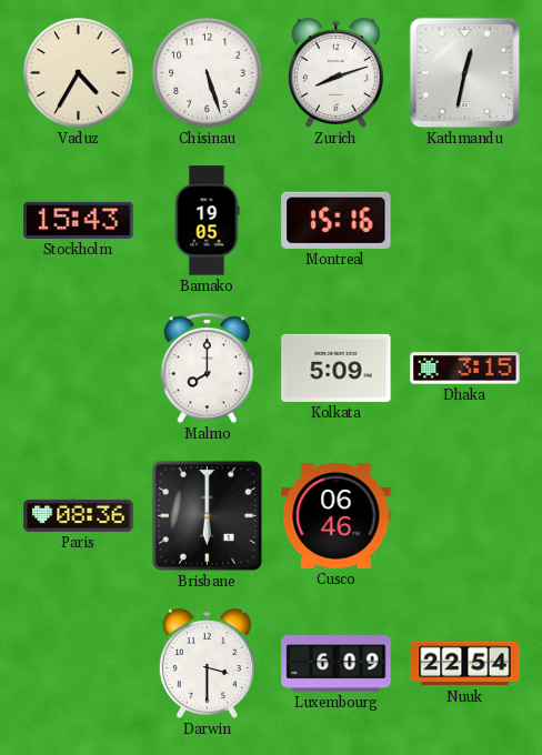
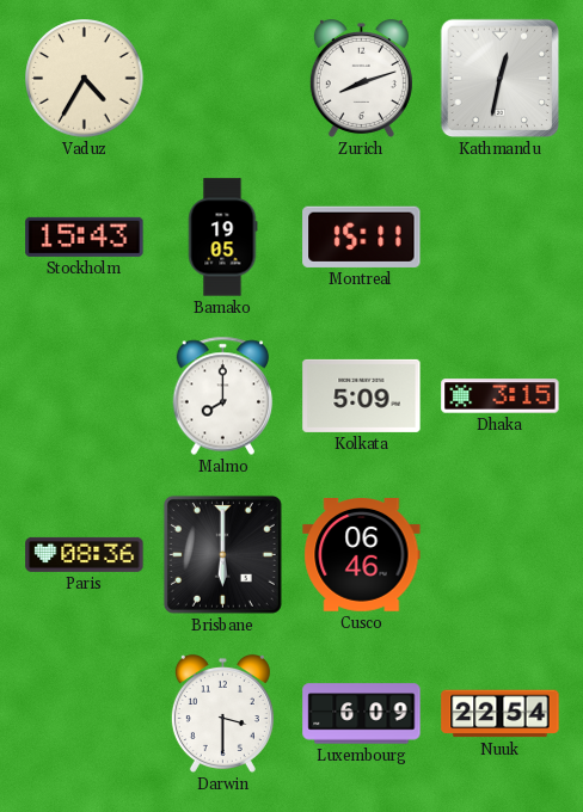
Chisinau: 5:27 -> none (208, 73)
Montreal: 15:16 -> 15:11 (362, 236)
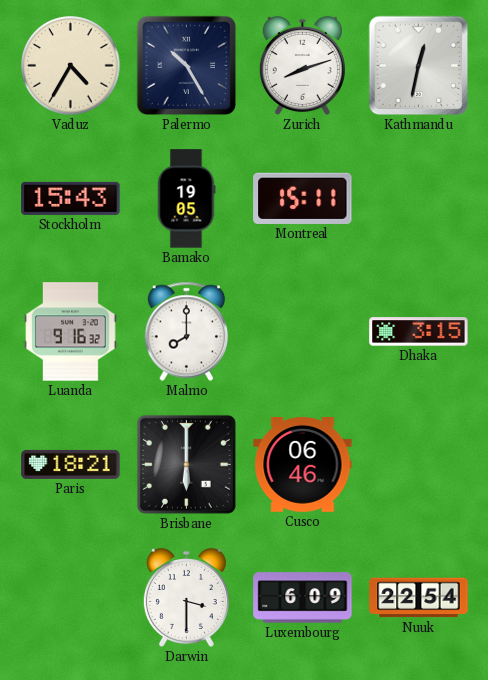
Palermo: none -> 10:25 (187, 66)
Luanda: none -> 9:16 (71, 332)
Kolkata: 5:09 -> none (362, 395)
Paris: 08:36 -> 18:21 (71, 464)
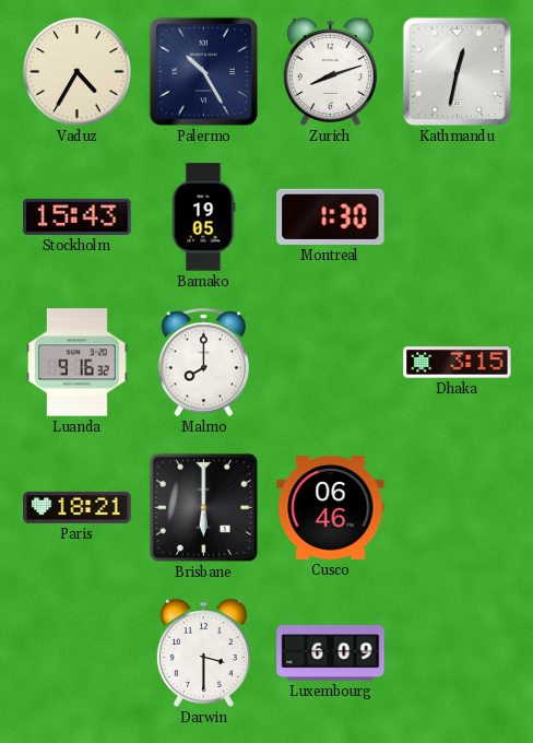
Montreal: 15:11 -> 1:30 (331, 216)
Nuuk: 22:54 -> none (419, 598)
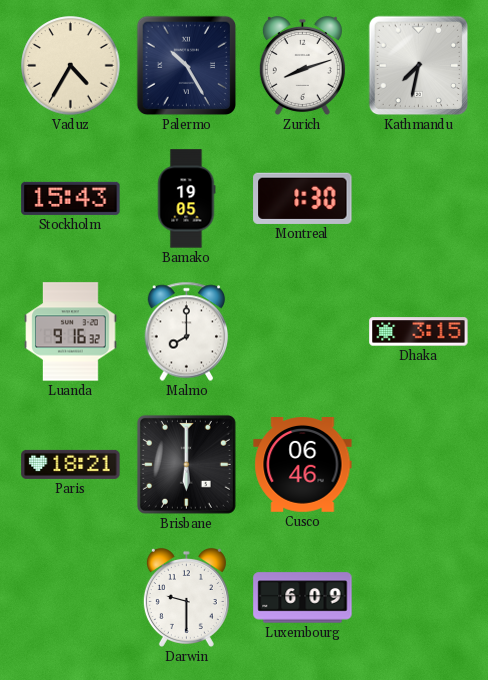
Kathmandu: 12:32 -> 7:32 (419, 66)
Darwin: 3:30 -> 9:30 (186, 597)
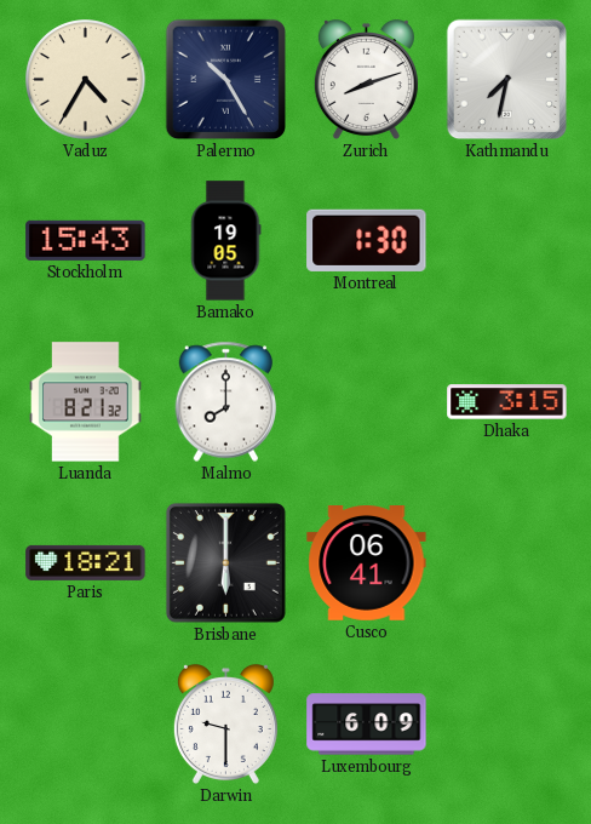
Luanda: 9:16 -> 8:21 (86, 402)
Cusco: 06:46 -> 06:41 (367, 563)
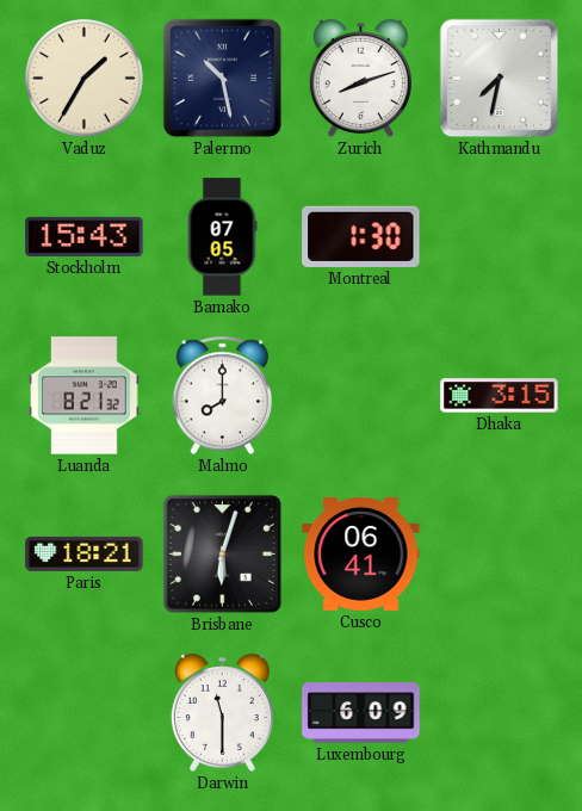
Vaduz: 4:35 -> 1:35 (85, 79)
Palermo: 10:25 -> 10:28 (223, 79)
Bamako: 19:05 -> 07:05 (222, 237)
Brisbane: 6:00 -> 6:03 (222, 553)
Darwin: 9:30 -> 11:30 (222, 712)
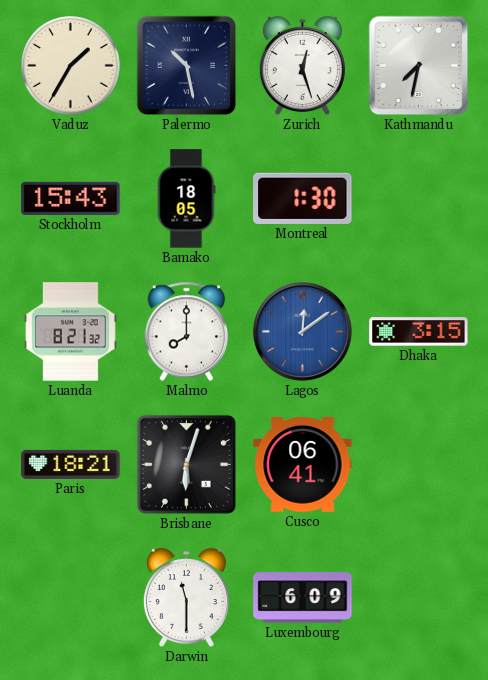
Zurich: 8:12 -> 12:27 (302, 65)
Bamako: 07:05 -> 18:05 (186, 199)
Lagos: none -> 12:09 (302, 331)
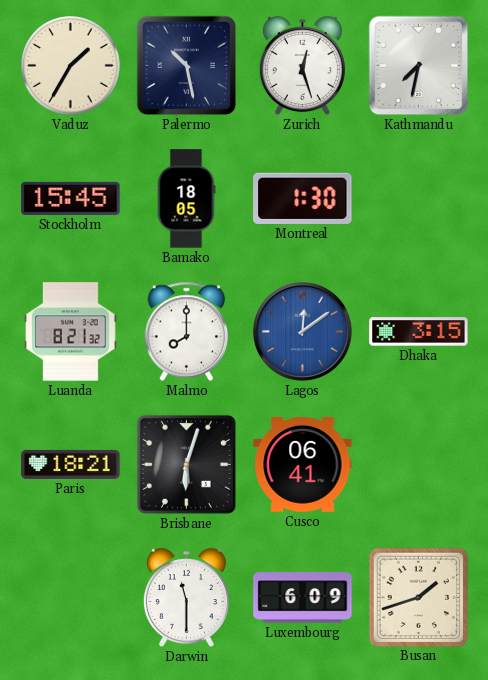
Stockholm: 15:43 -> 15:45 (71, 198)
Busan: none -> 1:42 (418, 597)
